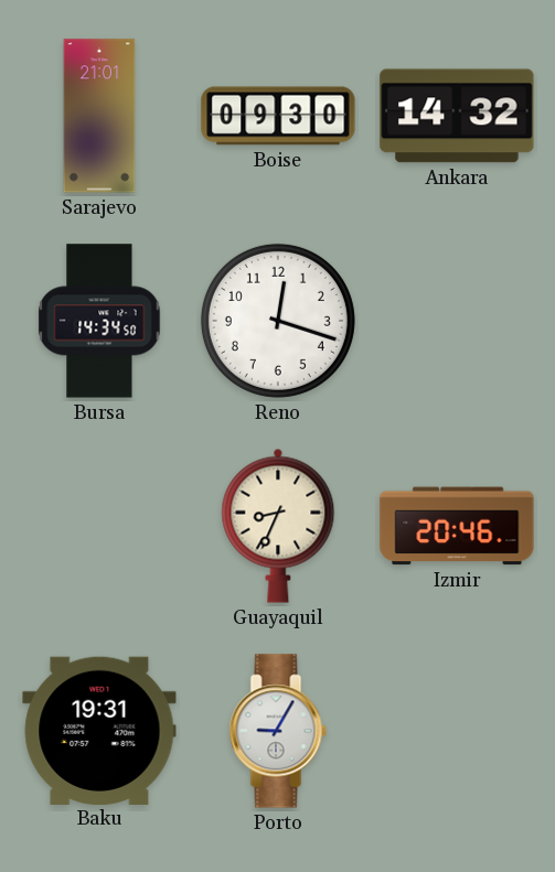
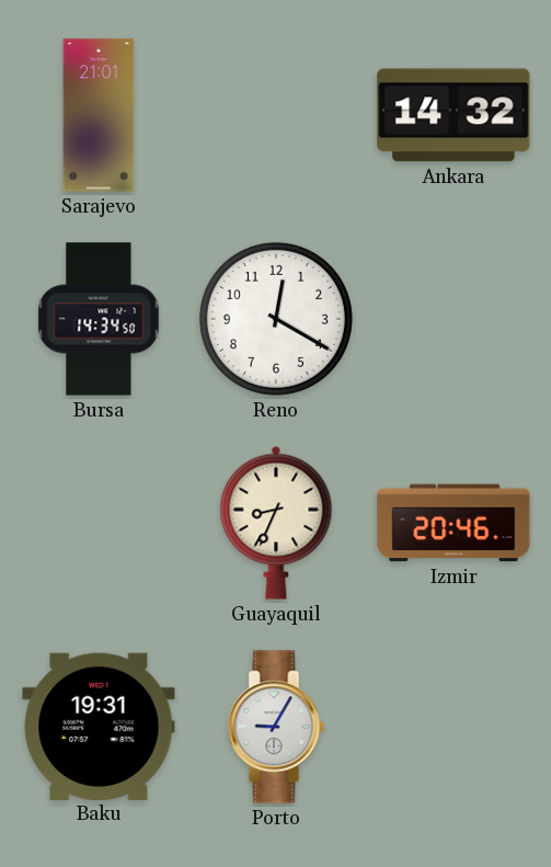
Boise: 09:30 -> none (278, 116)
Reno: 12:18 -> 12:20 (276, 319)
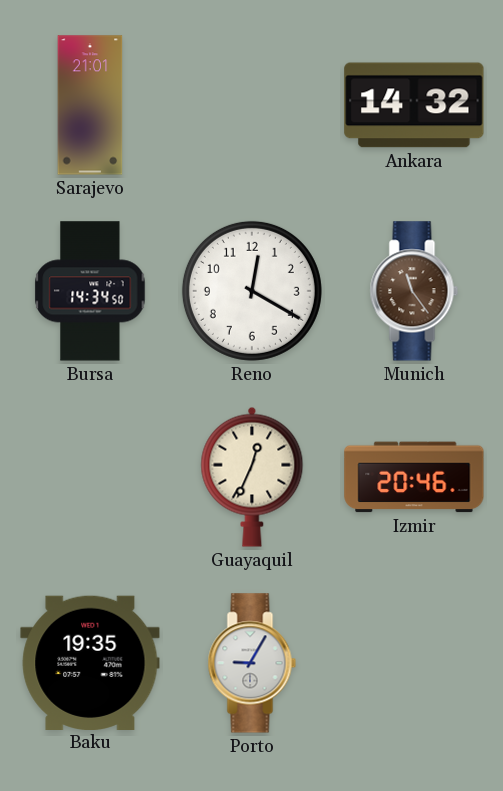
Munich: none -> 11:24 (414, 291)
Guayaquil: 8:34 -> 12:34 (252, 477)
Baku: 19:31 -> 19:35 (90, 662)
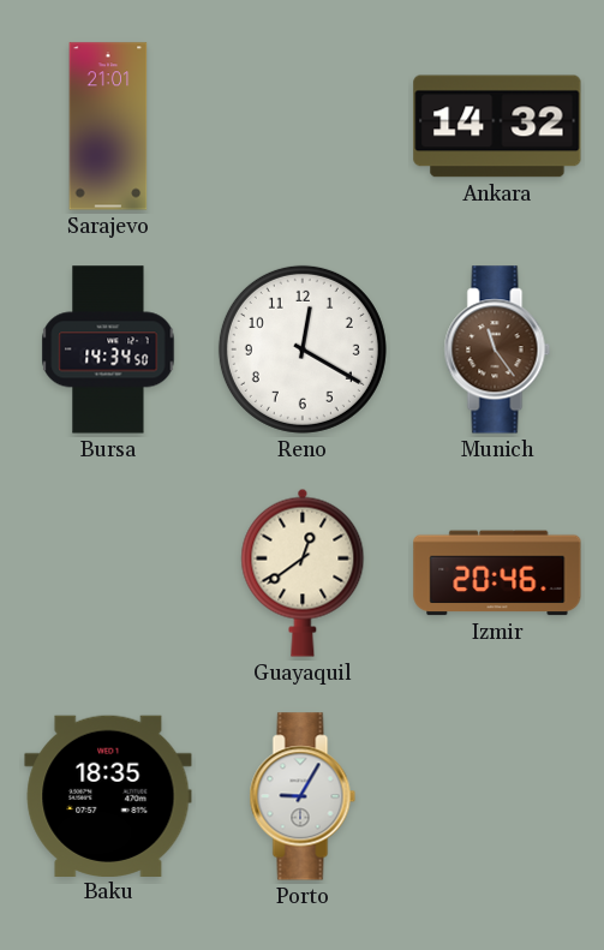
Guayaquil: 12:34 -> 12:39 (303, 573)
Baku: 19:35 -> 18:35 (108, 795)
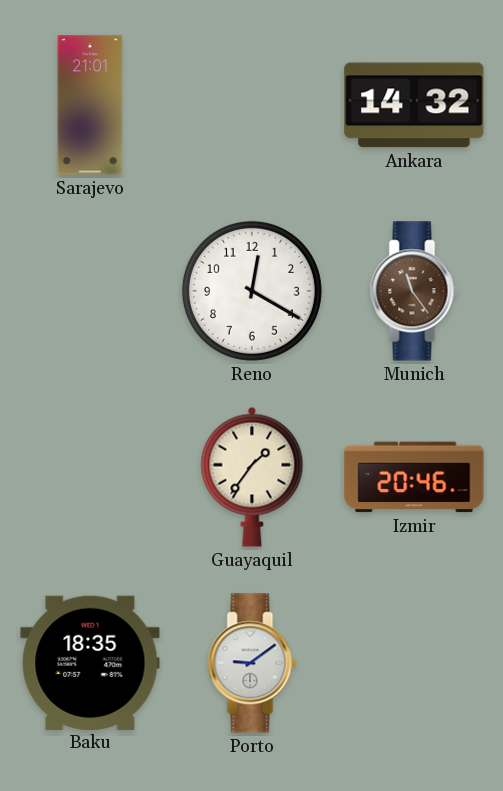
Bursa: 14:34 -> none (108, 349)
Guayaquil: 12:39 -> 1:36 (252, 477)
Porto: 9:05 -> 9:09 (252, 663)
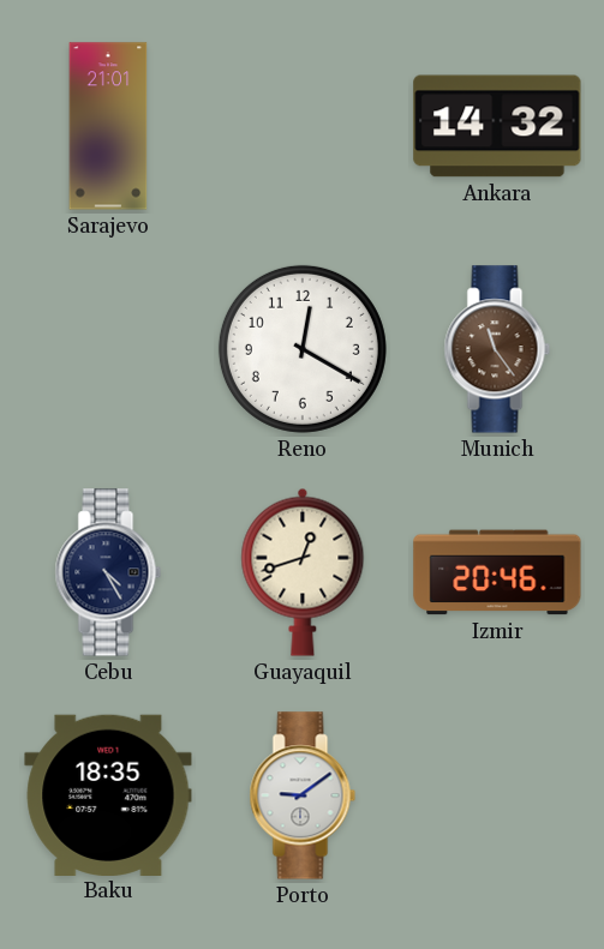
Cebu: none -> 4:25 (108, 572)
Guayaquil: 1:36 -> 12:42 (303, 572)
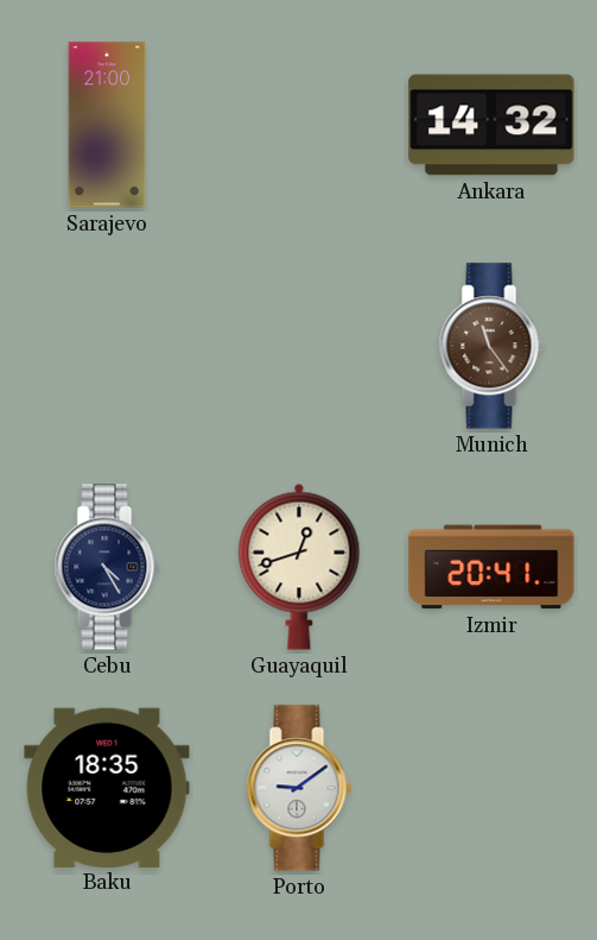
Sarajevo: 21:01 -> 21:00 (107, 125)
Reno: 12:20 -> none (303, 349)
Izmir: 20:46 -> 20:41 (491, 567)
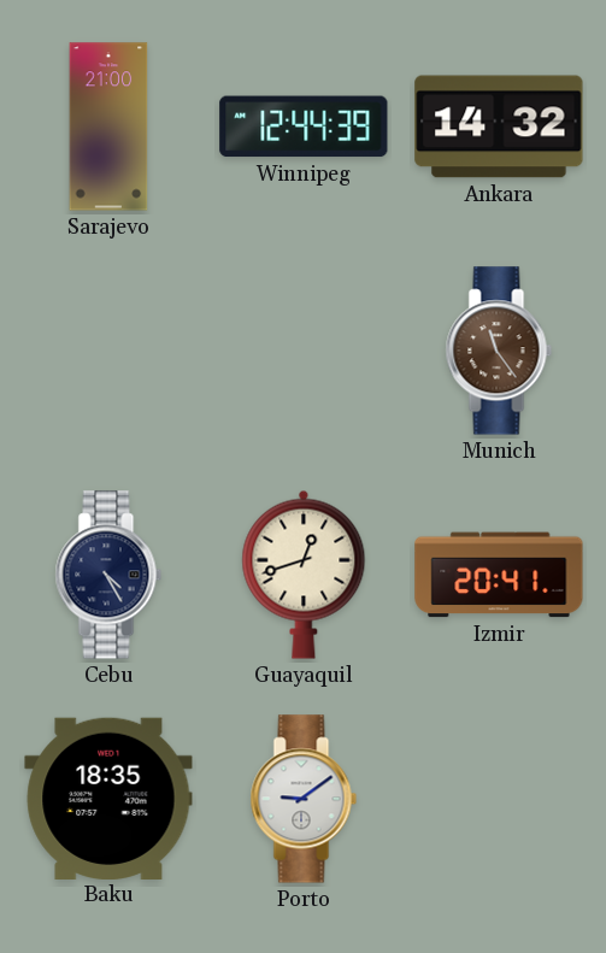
Winnipeg: none -> 12:44 (304, 127)
